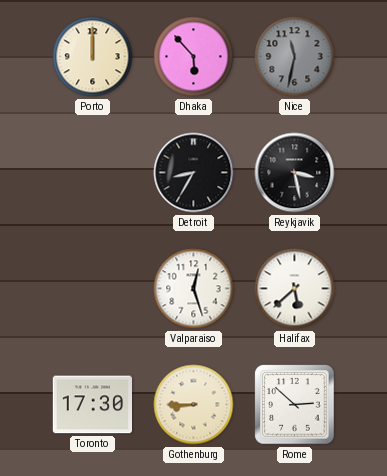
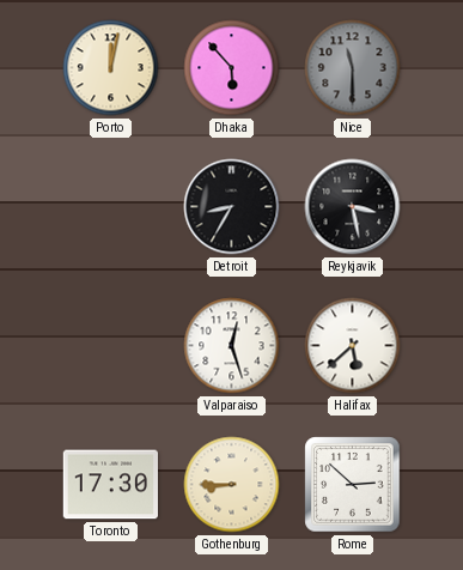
Porto: 12:00 -> 12:02 (111, 68)
Nice: 11:32 -> 11:30 (353, 68)
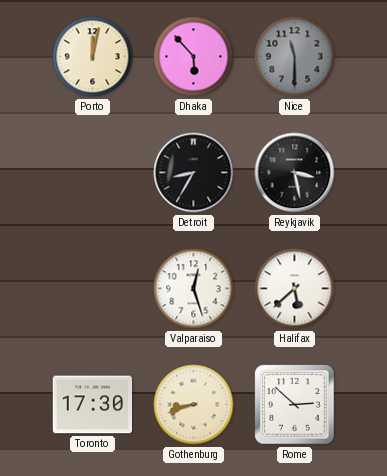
Gothenburg: 8:45 -> 8:42 (194, 405)
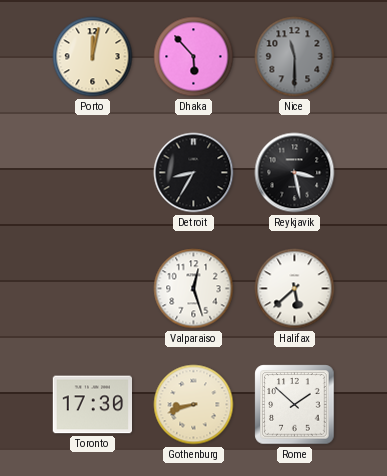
Rome: 2:52 -> 1:52 (295, 405)
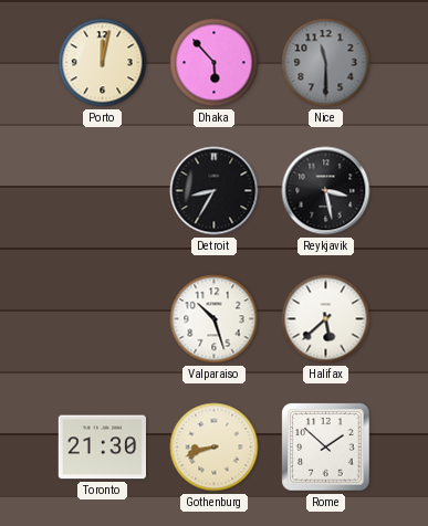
Valparaiso: 12:27 -> 10:27 (215, 319)
Toronto: 17:30 -> 21:30 (103, 448)
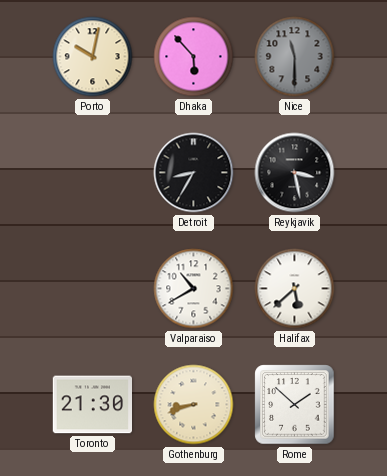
Porto: 12:02 -> 10:02 (93, 57)
Valparaiso: 10:27 -> 10:40 (194, 289)
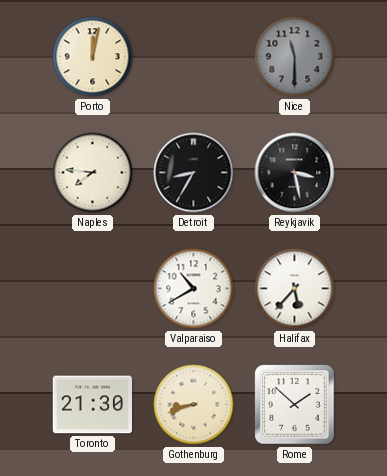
Porto: 10:02 -> 12:02 (93, 57)
Dhaka: 5:53 -> none (194, 57)
Naples: none -> 7:46 (93, 173)
Halifax: 5:38 -> 5:37 (295, 289)
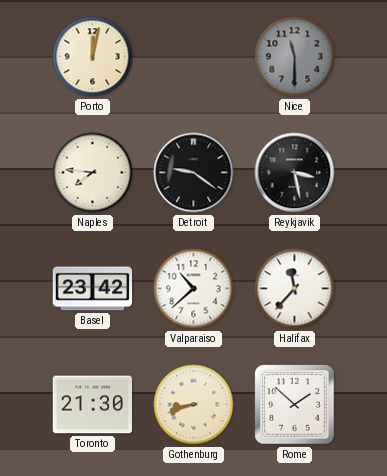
Detroit: 8:35 -> 9:21 (194, 173)
Basel: none -> 23:42 (93, 289)
Valparaiso: 10:40 -> 10:38 (194, 289)
Halifax: 5:37 -> 11:37 (295, 289)
